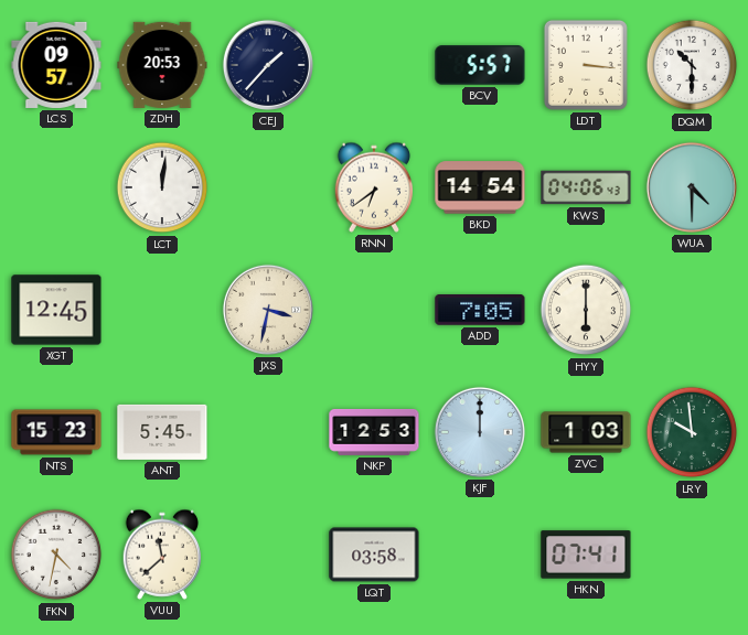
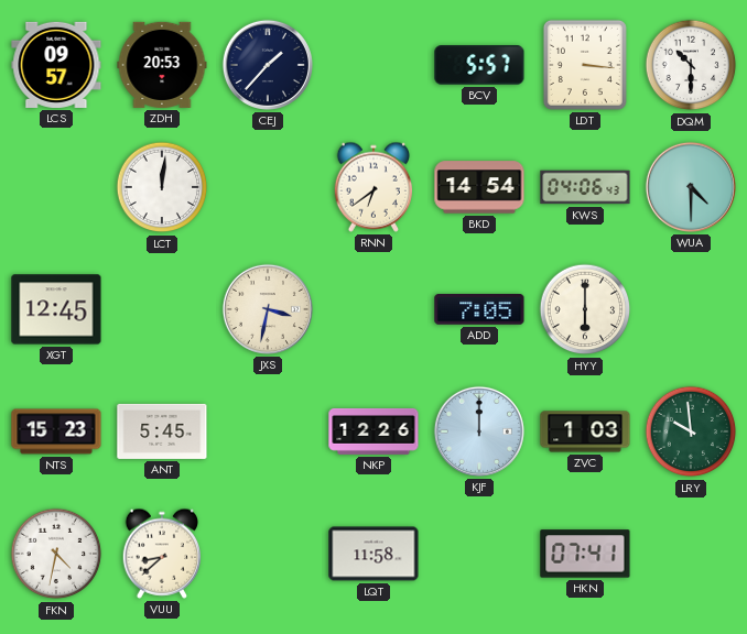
NKP: 12:53 -> 12:26 (373, 431)
VUU: 11:38 -> 8:38 (162, 554)
LQT: 03:58 -> 11:58 (373, 554)
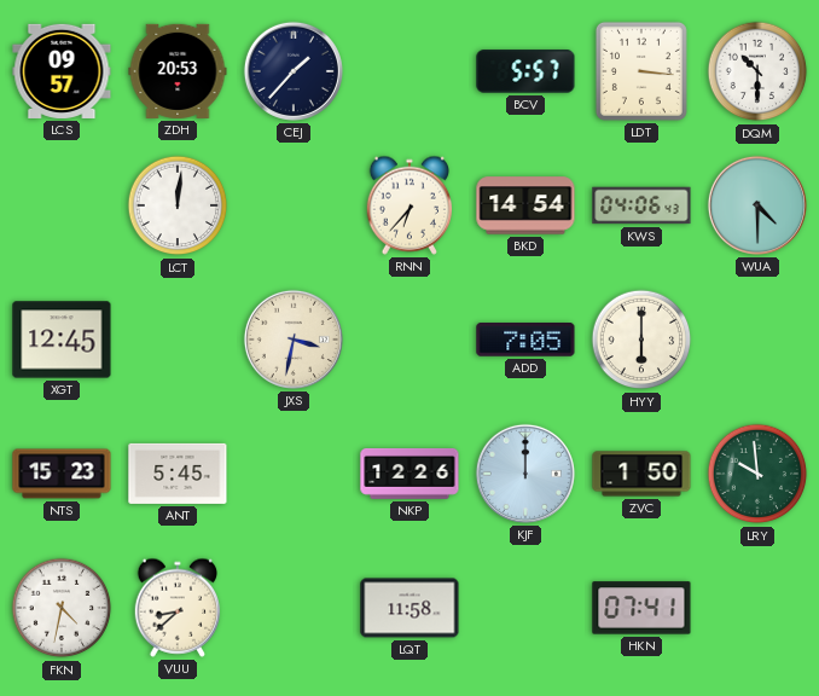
RNN: 6:39 -> 6:37 (409, 205)
ZVC: 1:03 -> 1:50 (641, 474)
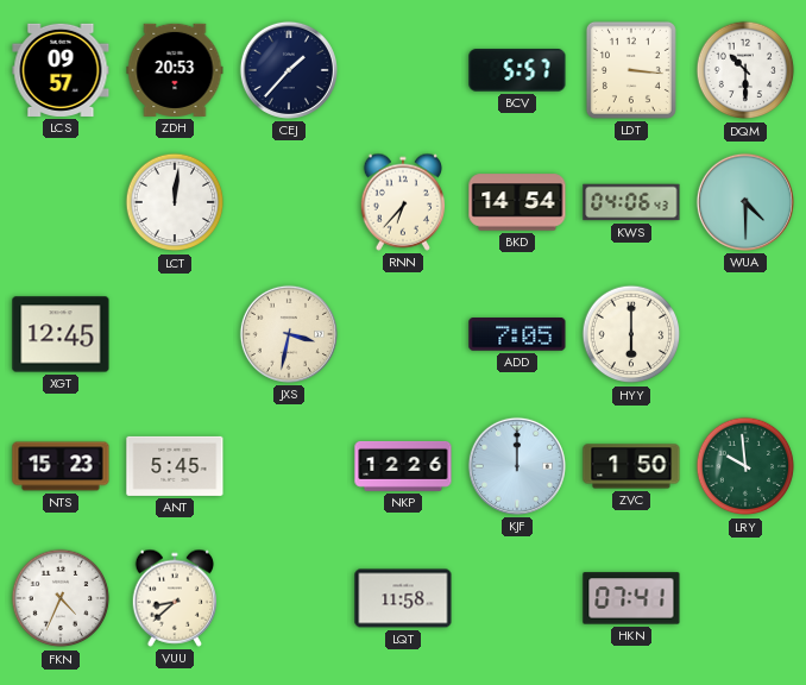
FKN: 4:32 -> 4:34 (61, 598)
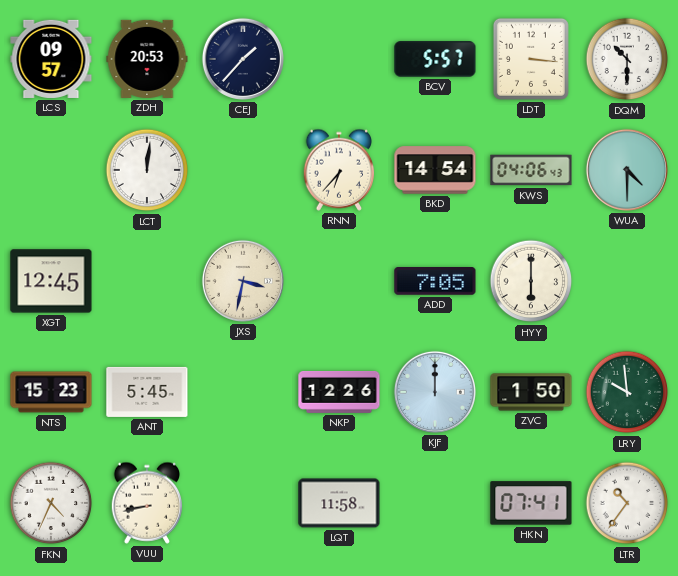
VUU: 8:38 -> 8:43 (147, 503)
LTR: none -> 10:36 (627, 503)
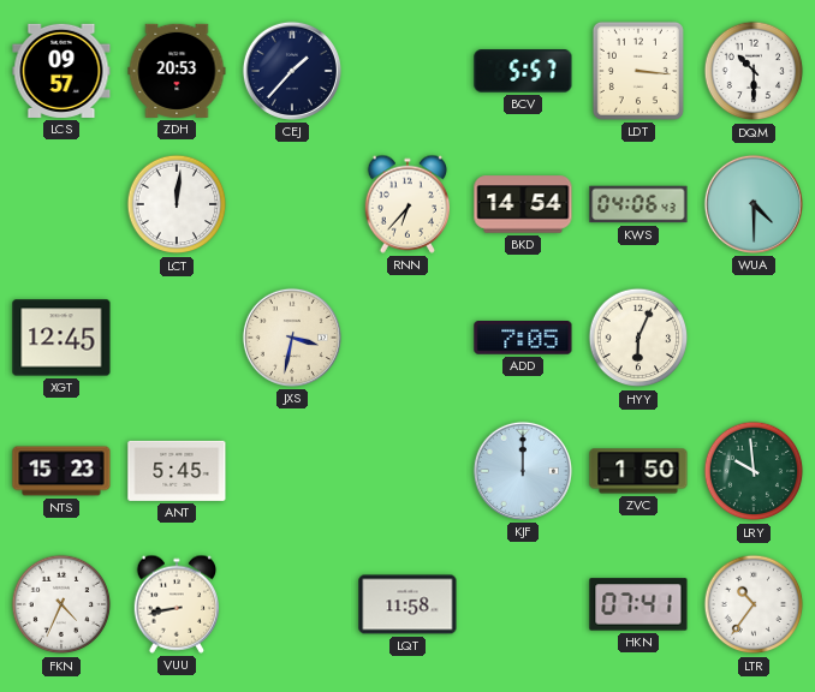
HYY: 6:00 -> 6:04 (638, 338)
NKP: 12:26 -> none (339, 392)
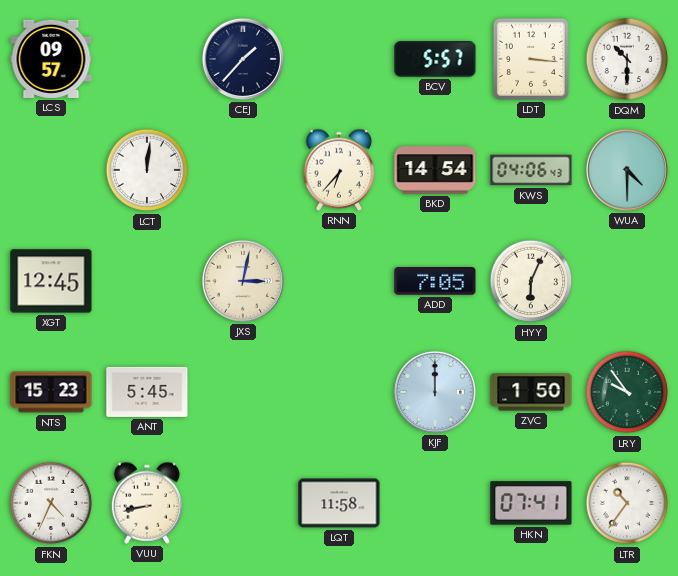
ZDH: 20:53 -> none (177, 71)
JXS: 3:32 -> 3:02 (243, 281)
LRY: 9:59 -> 9:54 (627, 392)
